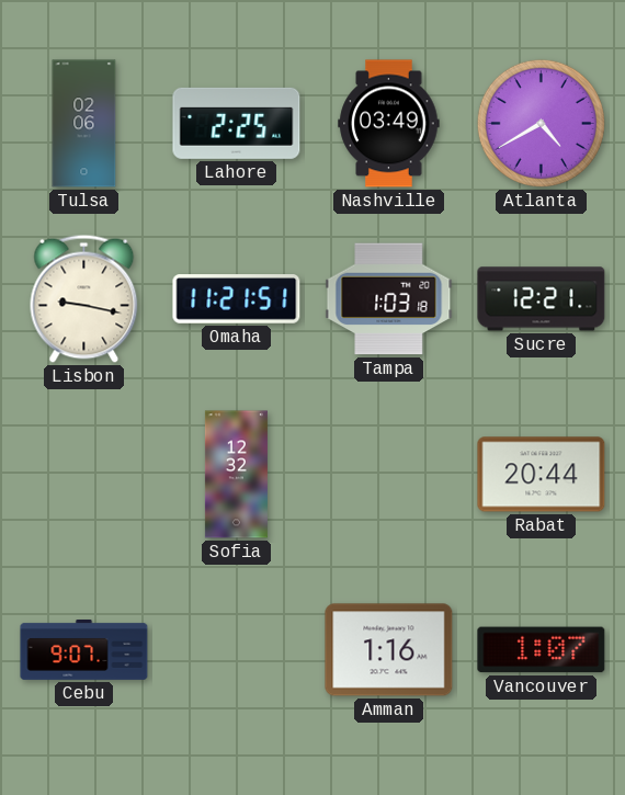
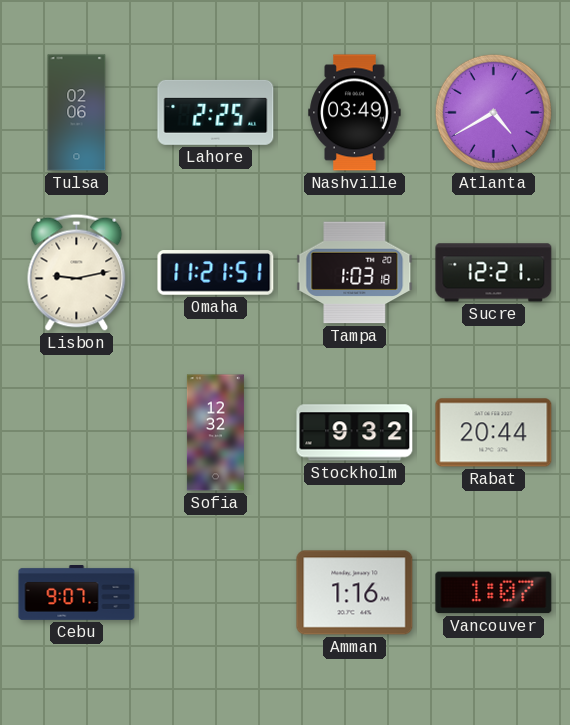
Lisbon: 9:17 -> 9:13 (77, 272)
Stockholm: none -> 9:32 (355, 433)
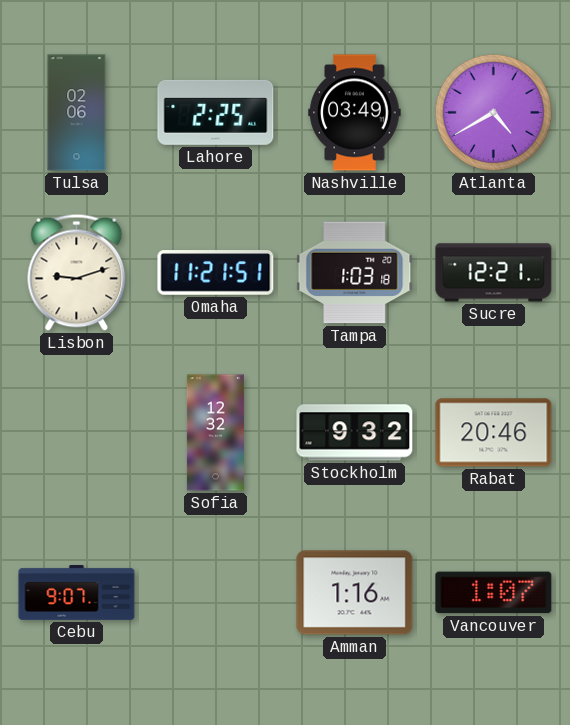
Lisbon: 9:13 -> 9:12 (77, 272)
Rabat: 20:44 -> 20:46 (494, 433)
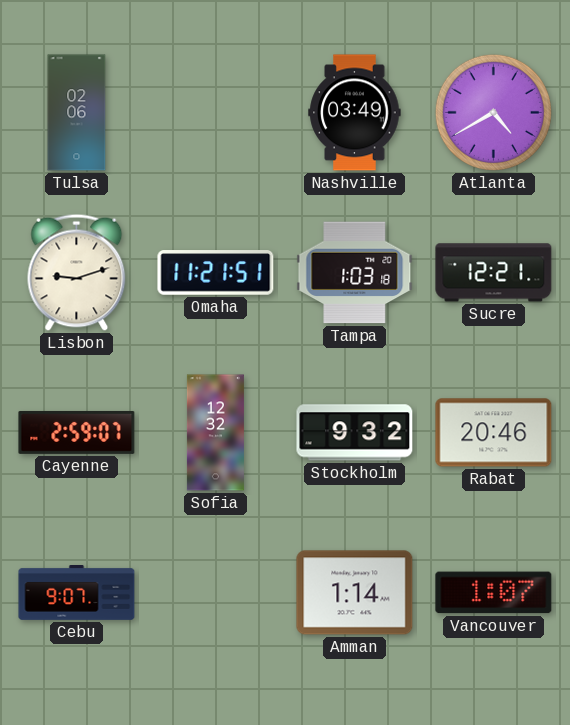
Lahore: 2:25 -> none (216, 112)
Cayenne: none -> 2:59 (77, 432)
Amman: 1:16 -> 1:14 (355, 593)
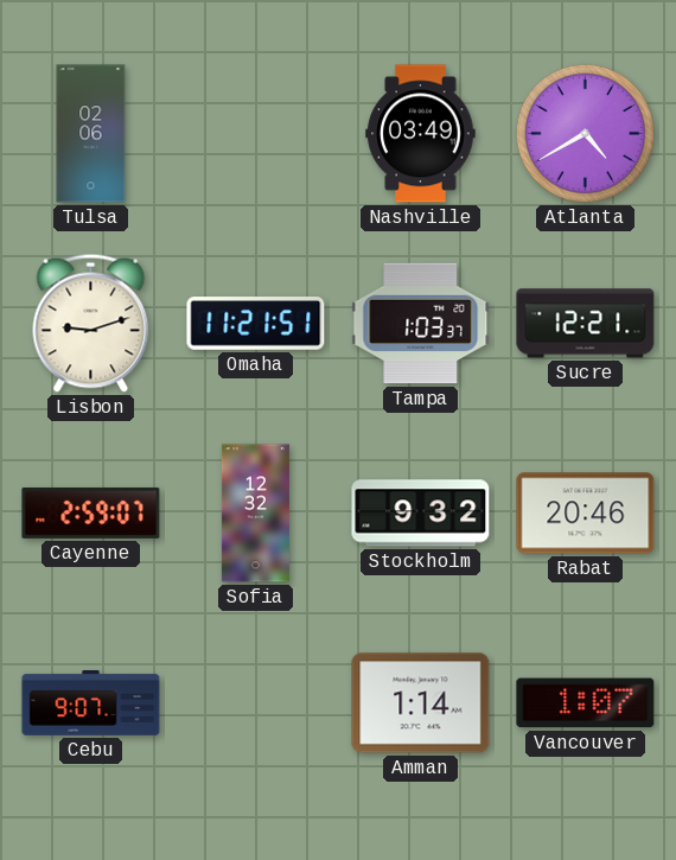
Tampa: 1:03:18 -> 1:03:37 (421, 324)
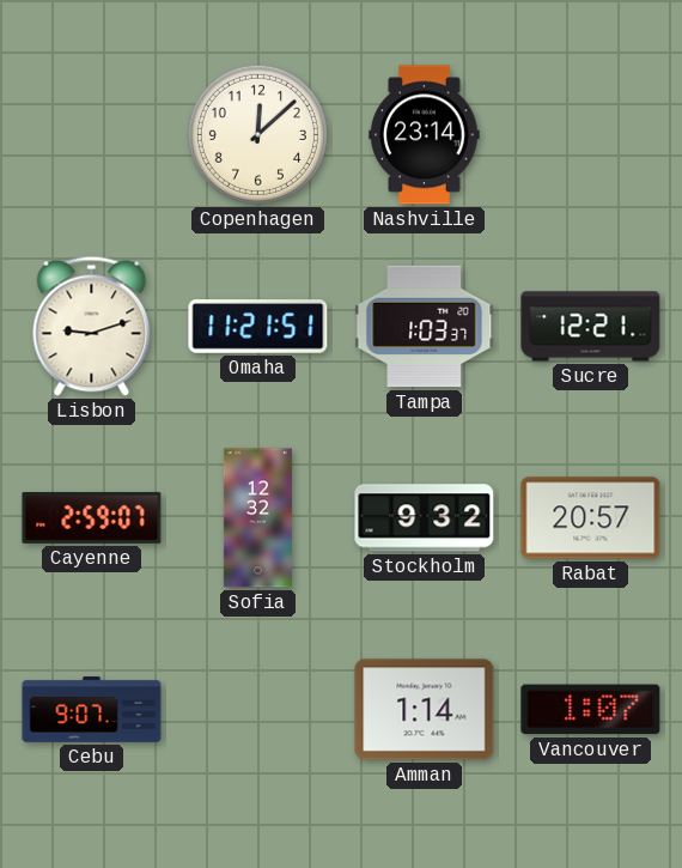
Tulsa: 02:06 -> none (91, 134)
Copenhagen: none -> 12:08 (257, 134)
Nashville: 03:49 -> 23:14 (425, 135)
Atlanta: 4:40 -> none (585, 133)
Rabat: 20:46 -> 20:57 (591, 518)
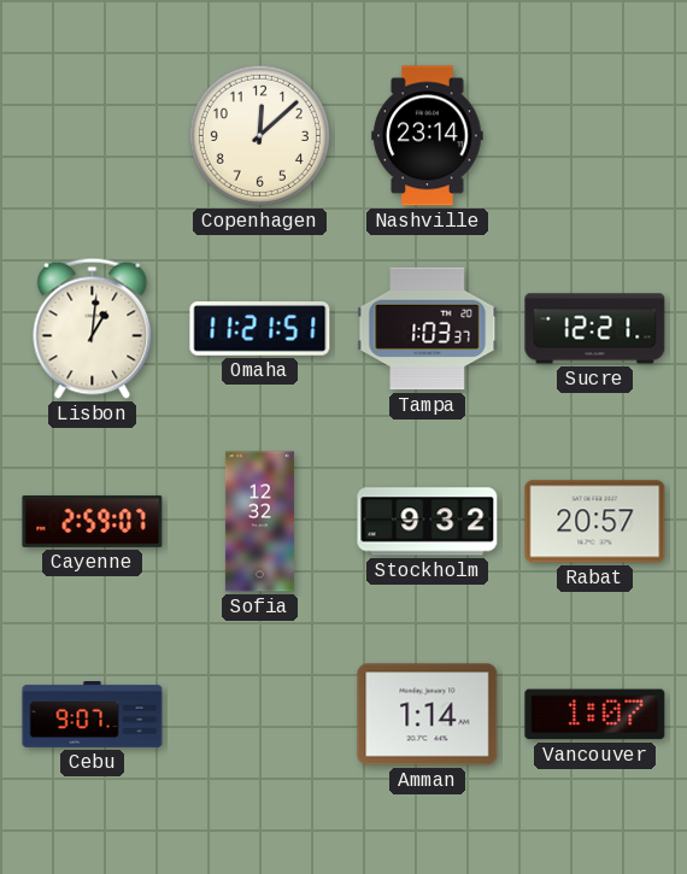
Lisbon: 9:12 -> 1:01 (93, 328)
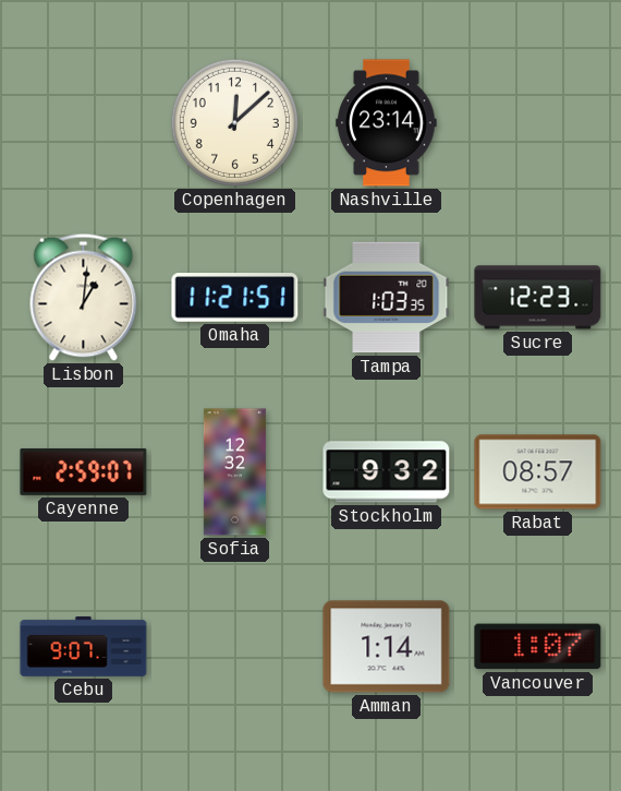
Tampa: 1:03:37 -> 1:03:35 (387, 298)
Sucre: 12:21 -> 12:23 (538, 298)
Rabat: 20:57 -> 08:57 (538, 472)
